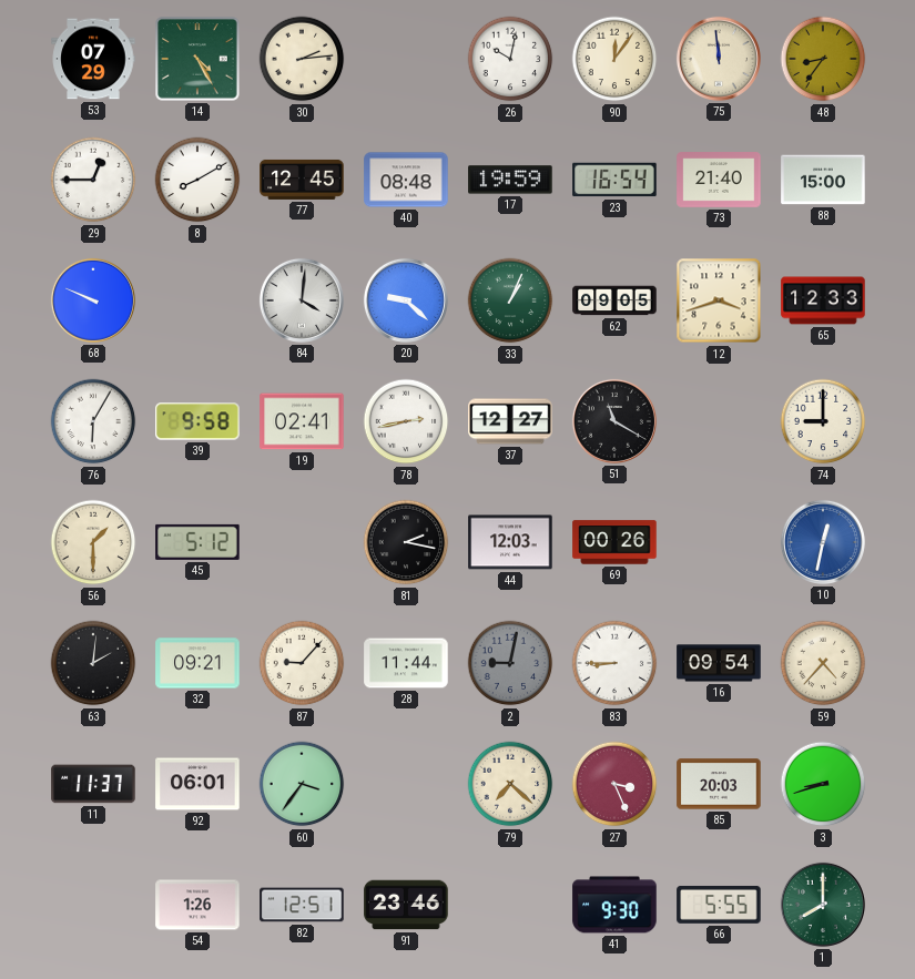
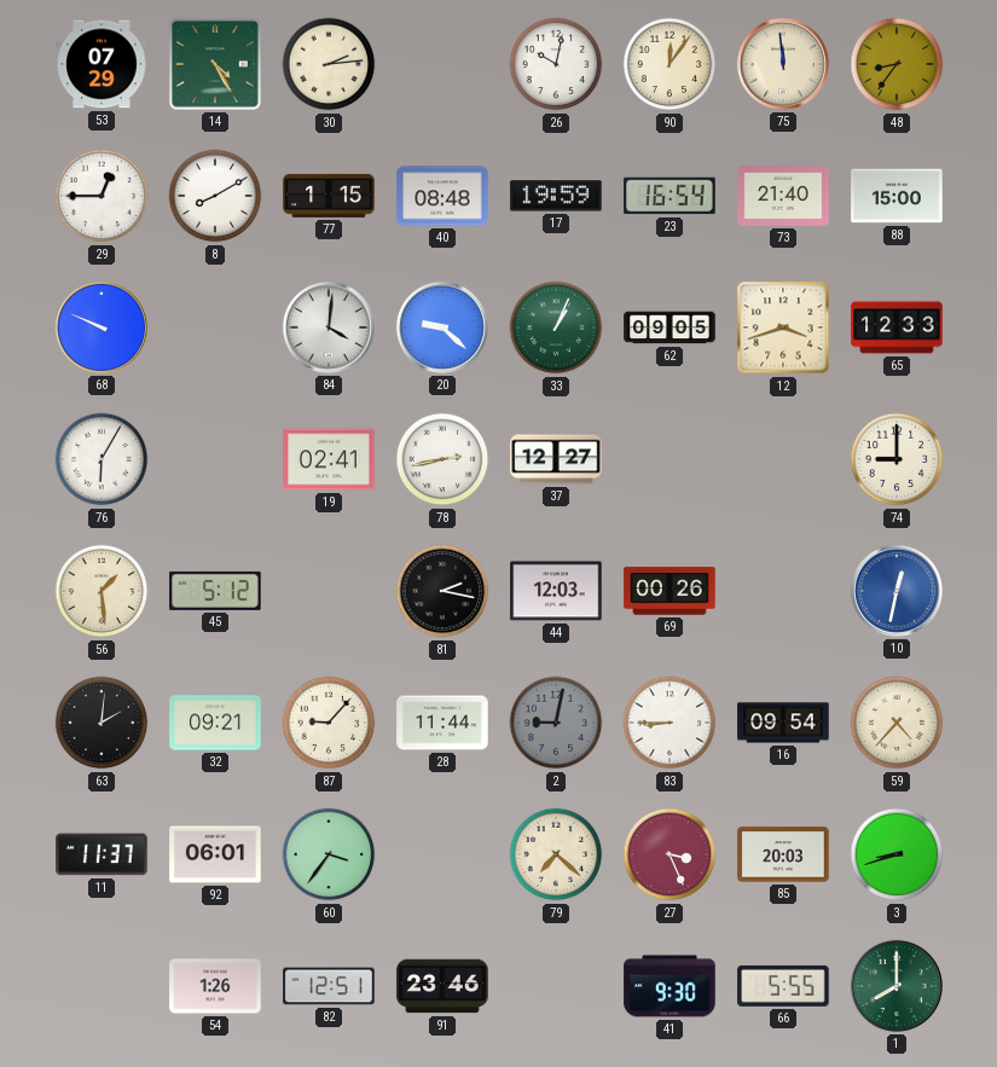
77: 12:45 -> 1:15 (329, 196)
39: 9:58 -> none (197, 421)
51: 11:20 -> none (614, 421)
56: 1:30 -> 1:29 (102, 591)
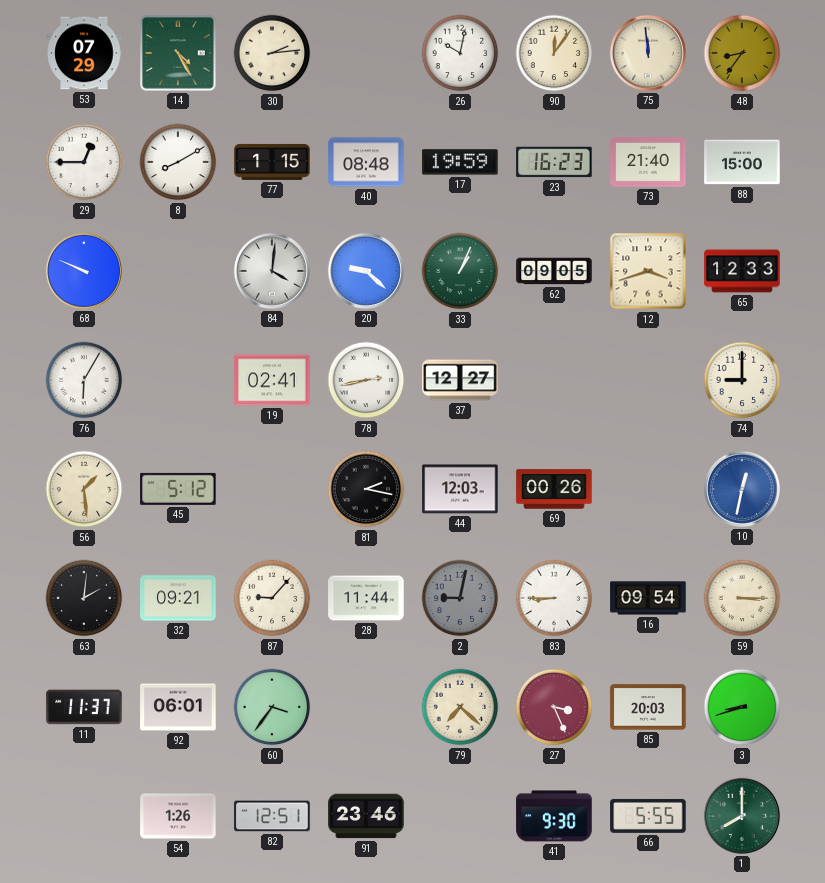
23: 16:54 -> 16:23 (554, 162)
59: 4:37 -> 3:15 (742, 598)
